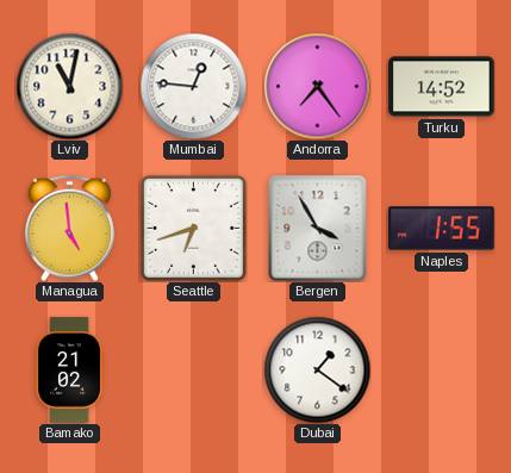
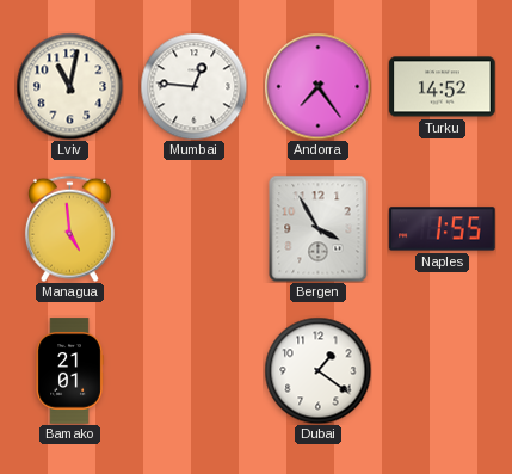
Seattle: 6:42 -> none (193, 228)
Bamako: 21:02 -> 21:01 (69, 371)
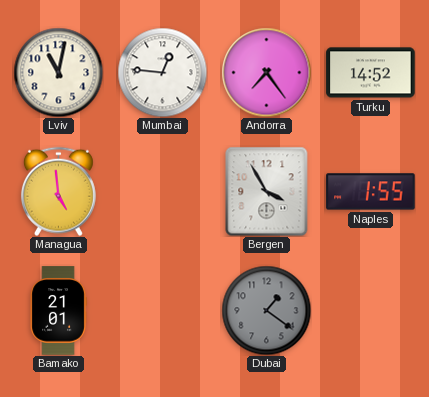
Dubai dial: white -> grey (266, 310)
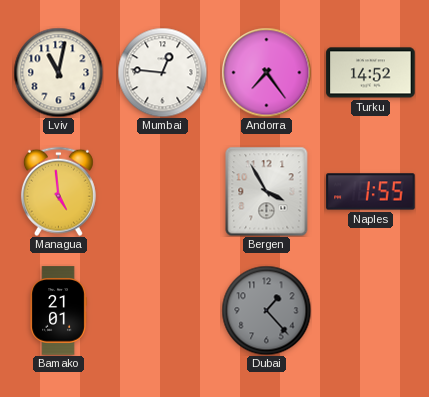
Dubai: 1:21 -> 1:23 (266, 310)
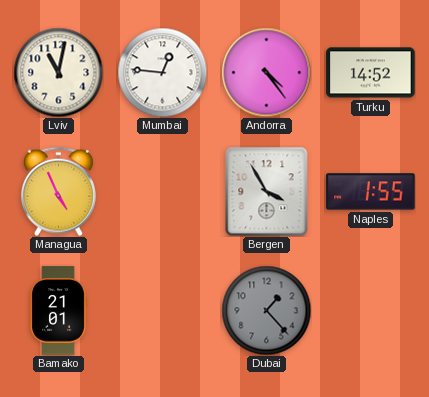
Andorra: 7:24 -> 4:24 (266, 72)
Managua: 4:59 -> 4:56 (58, 191)
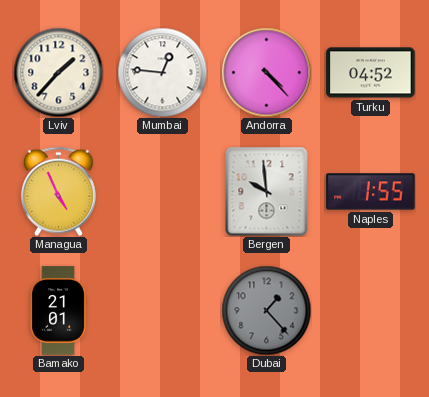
Lviv: 11:02 -> 1:37 (58, 72)
Andorra: 4:24 -> 4:23 (266, 72)
Turku: 14:52 -> 04:52 (371, 73)
Bergen: 3:55 -> 9:59 (267, 191)
